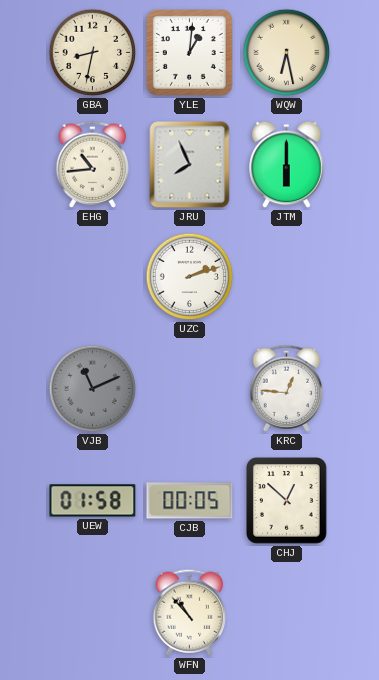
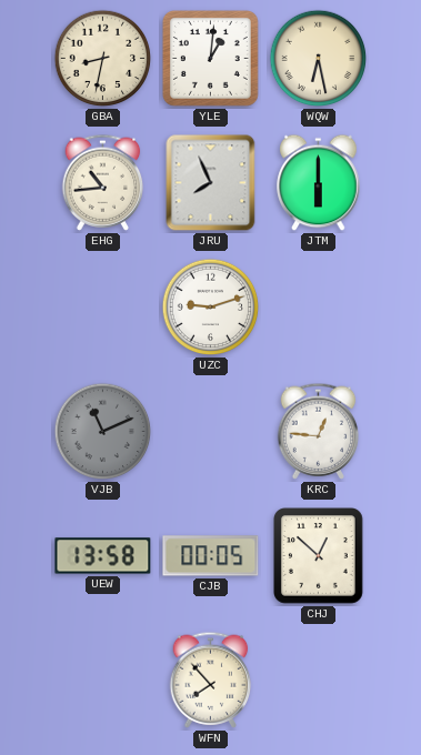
UZC: 2:12 -> 9:12 (211, 308)
UEW: 01:58 -> 13:58 (103, 556)
WFN: 10:53 -> 7:53 (211, 679)
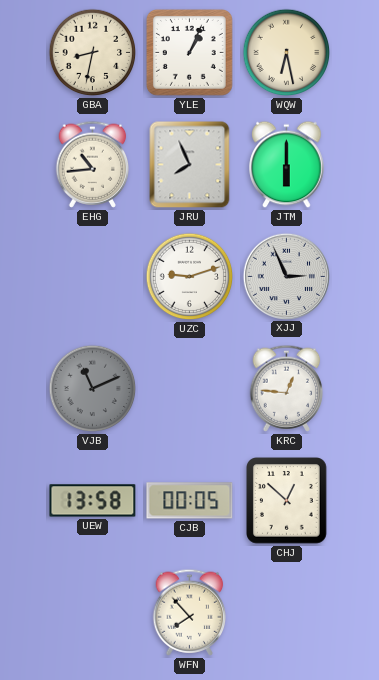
YLE: 1:01 -> 1:04 (189, 52)
XJJ: none -> 2:56 (286, 276)
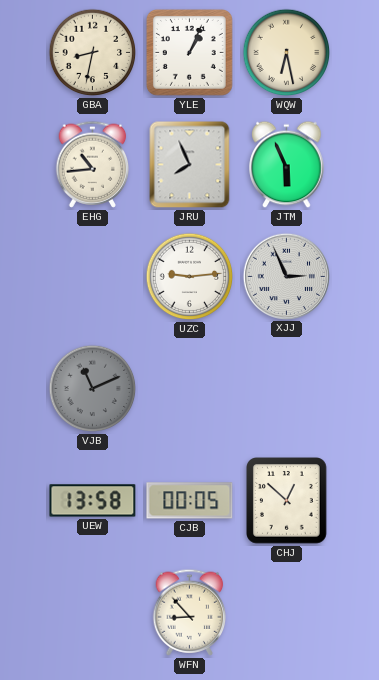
JTM: 6:00 -> 5:56 (287, 165)
UZC: 9:12 -> 9:14 (190, 277)
KRC: 12:46 -> none (287, 388)
WFN: 7:53 -> 8:53 (190, 612)
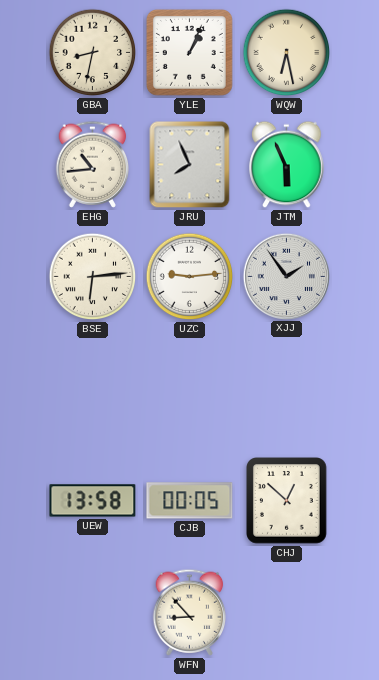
BSE: none -> 6:14 (93, 277)
XJJ: 2:56 -> 1:54 (286, 276)
VJB: 11:11 -> none (93, 389)
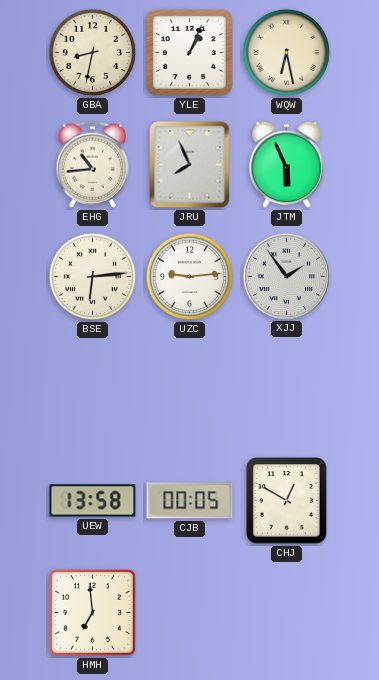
CHJ: 12:52 -> 12:50 (287, 501)
HMH: none -> 6:59 (92, 612)
WFN: 8:53 -> none (190, 612)
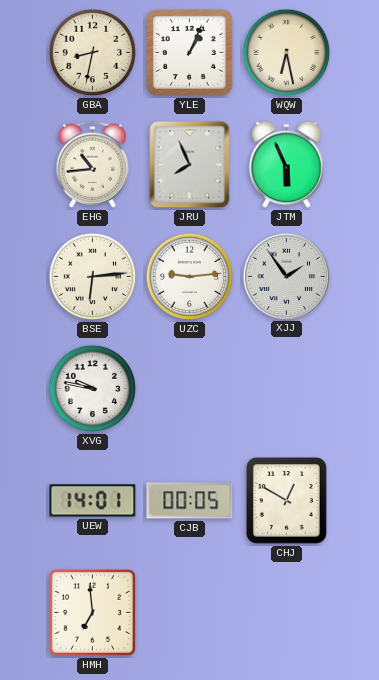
XVG: none -> 9:47 (93, 389)
UEW: 13:58 -> 14:01 (93, 501)
